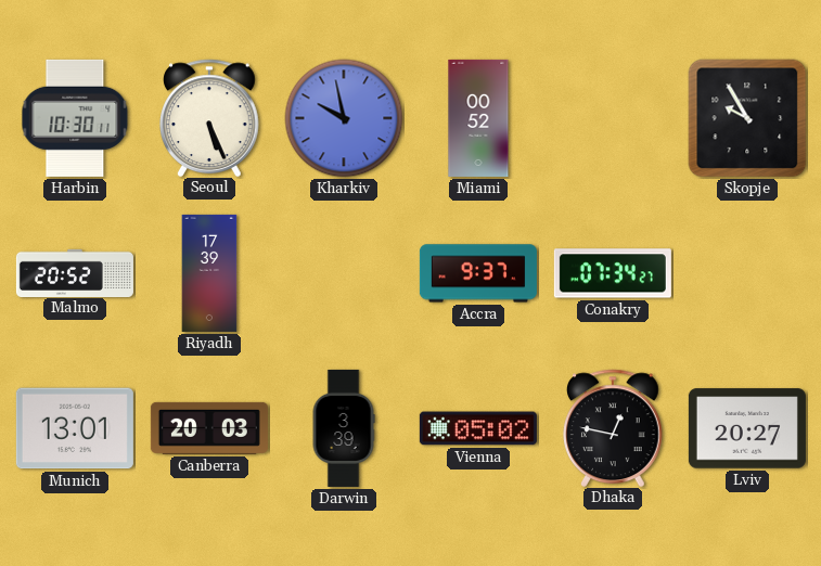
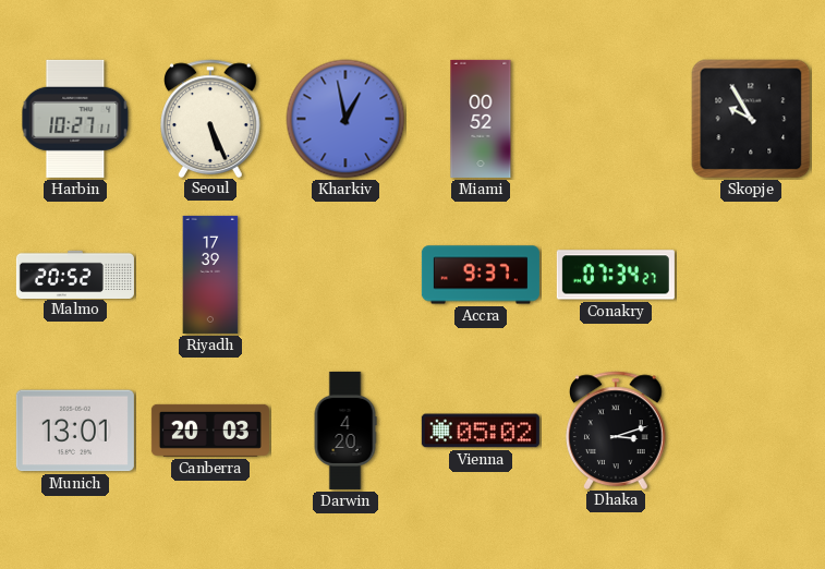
Harbin: 10:30 -> 10:27 (75, 119)
Kharkiv: 9:58 -> 12:58 (345, 119)
Darwin: 3:39 -> 4:20 (345, 431)
Dhaka: 12:47 -> 3:12 (617, 429)
Lviv: 20:27 -> none (747, 428)
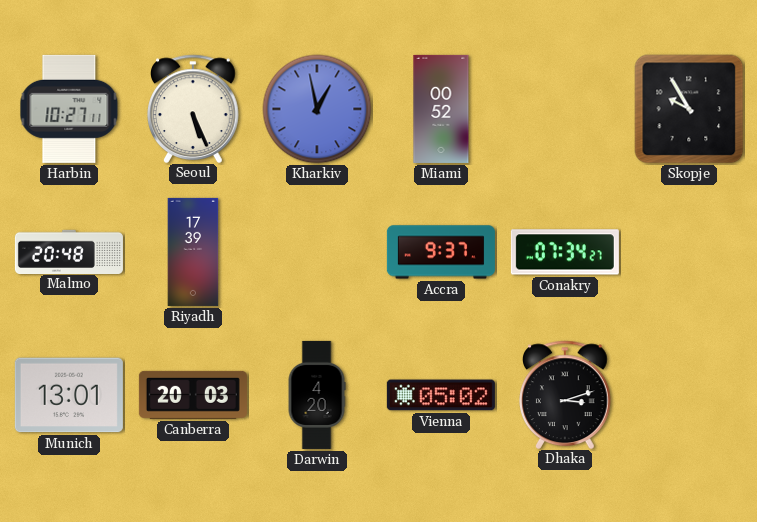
Malmo: 20:52 -> 20:48 (69, 251)
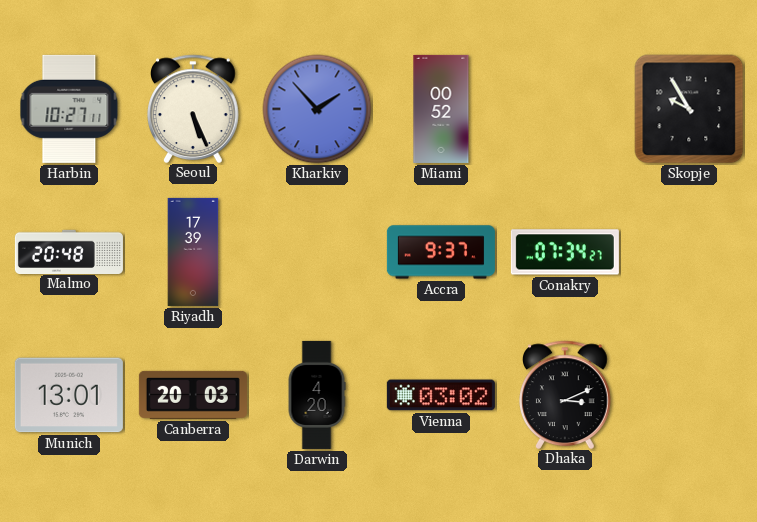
Kharkiv: 12:58 -> 1:53 (317, 109)
Vienna: 05:02 -> 03:02 (441, 395)
Dhaka: 3:12 -> 3:11 (566, 394)
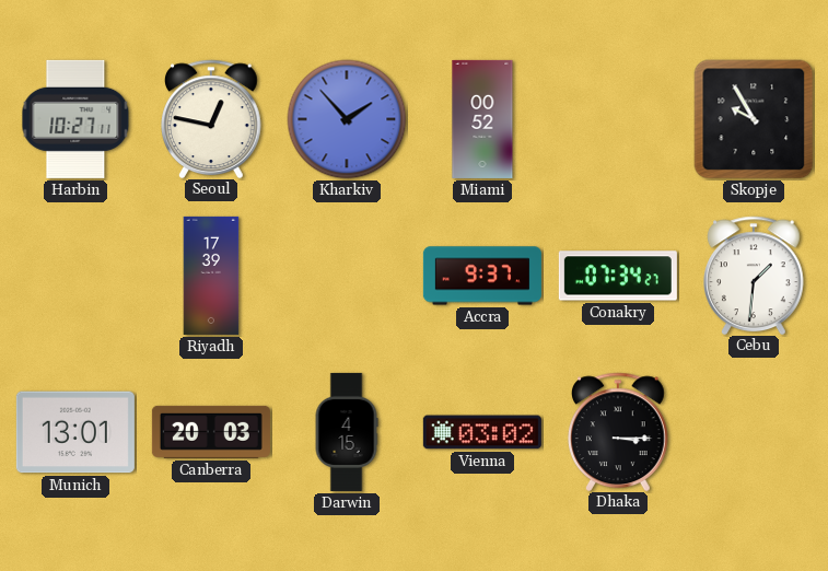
Seoul: 5:26 -> 12:47 (212, 118)
Malmo: 20:48 -> none (69, 251)
Cebu: none -> 1:31 (755, 275)
Darwin: 4:20 -> 4:15 (347, 432)
Dhaka: 3:11 -> 3:15 (619, 431)
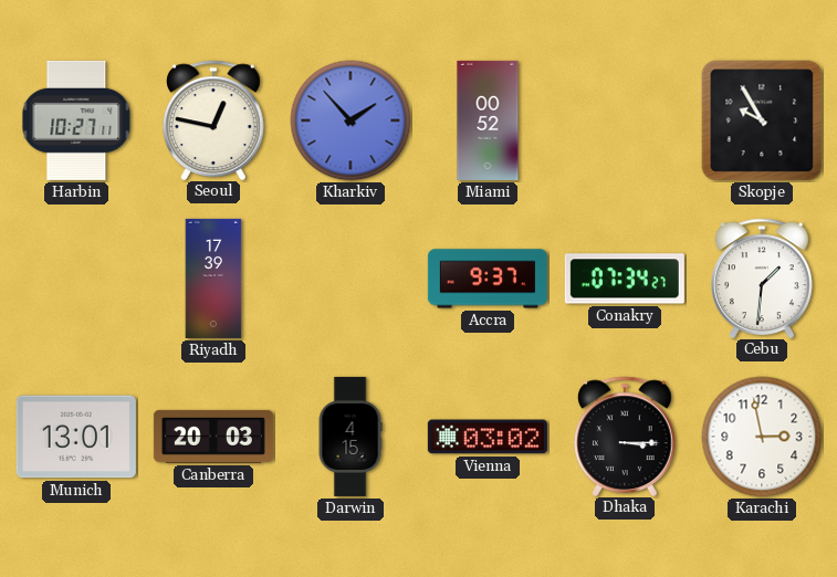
Karachi: none -> 2:58 (762, 437)
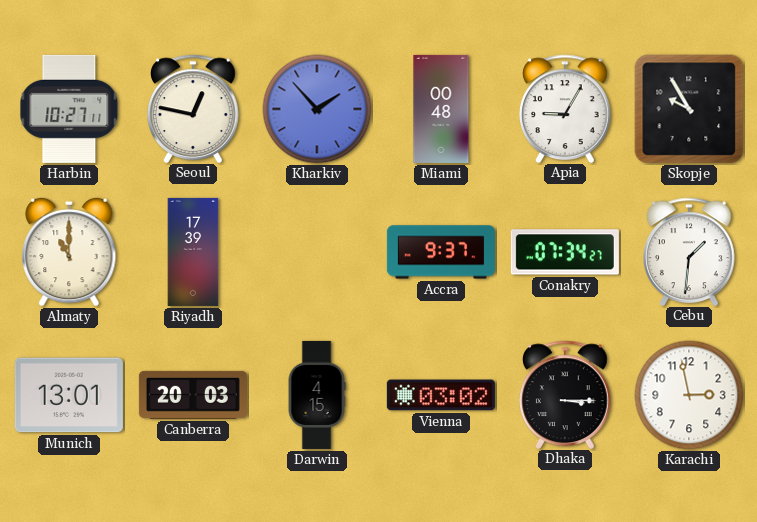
Miami: 00:52 -> 00:48 (441, 109)
Apia: none -> 9:05 (566, 108)
Almaty: none -> 11:00 (69, 252)
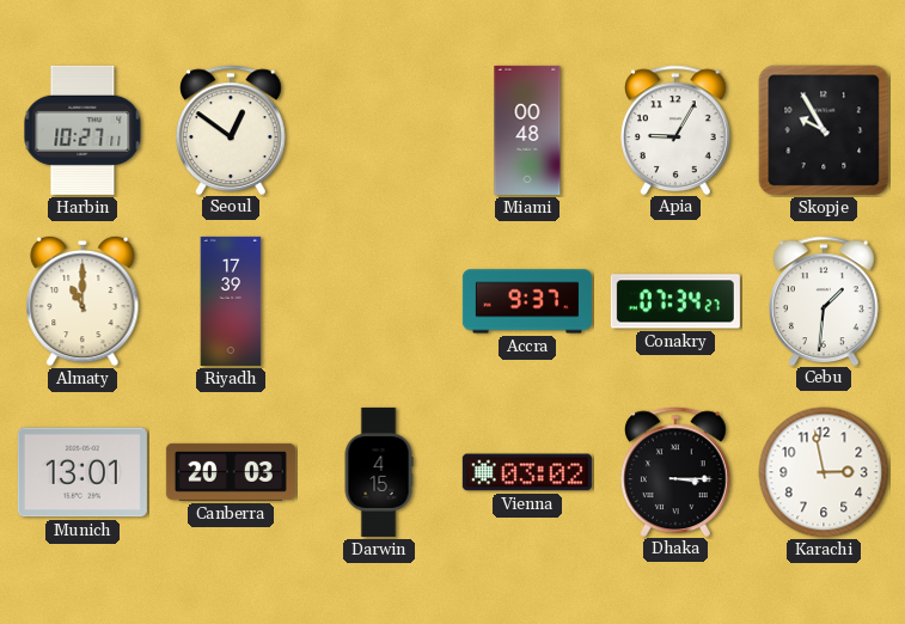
Seoul: 12:47 -> 12:51 (232, 129)
Kharkiv: 1:53 -> none (317, 109)
